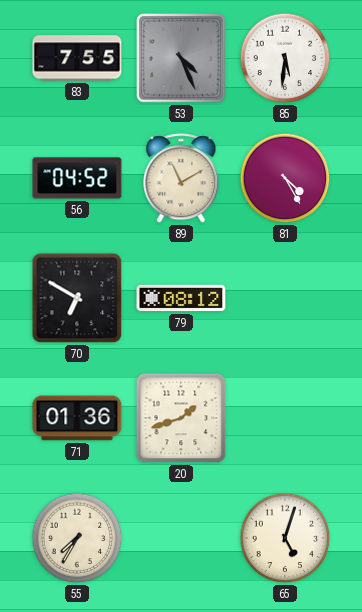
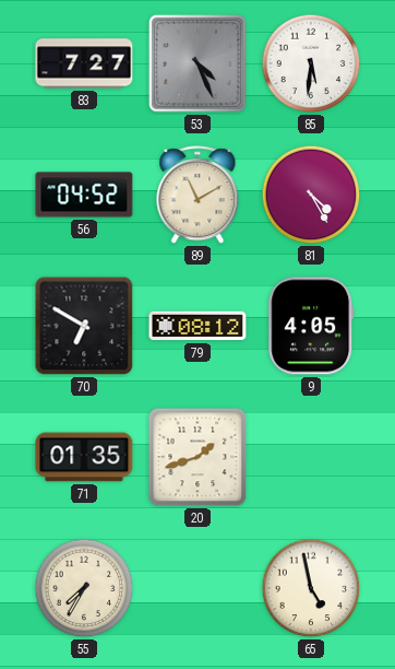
83: 7:55 -> 7:27 (84, 63)
9: none -> 4:05 (311, 326)
71: 01:36 -> 01:35 (84, 457)
65: 5:03 -> 4:58 (311, 588)
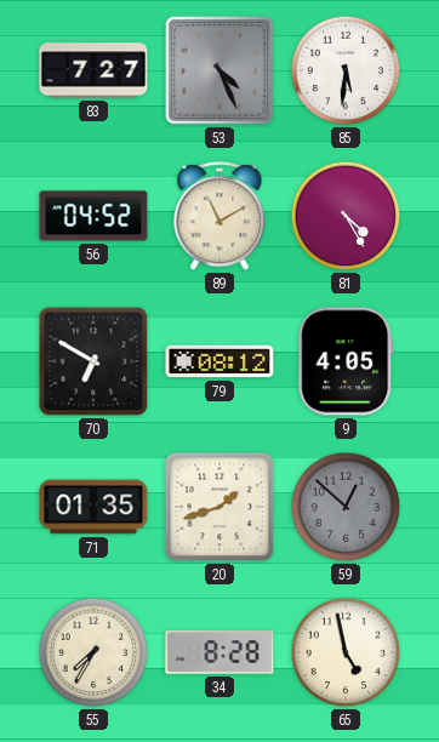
59: none -> 12:52 (346, 507)
34: none -> 8:28 (219, 652)
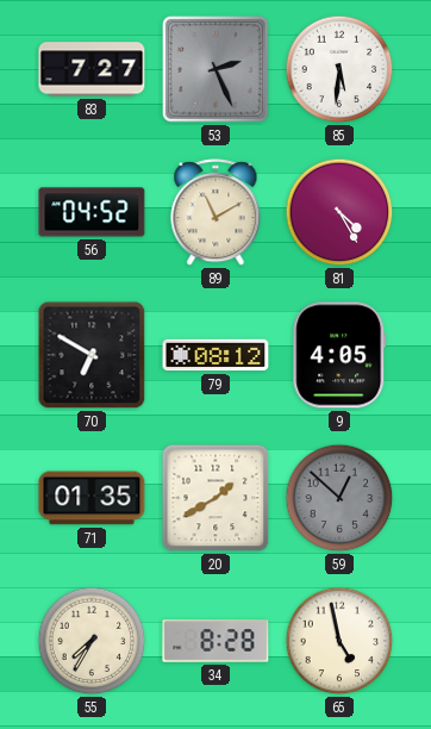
53: 4:26 -> 2:26 (217, 70)
20: 1:42 -> 1:40 (215, 498)
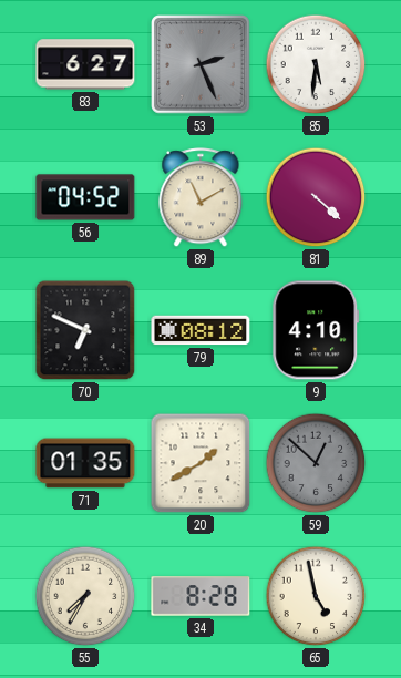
83: 7:27 -> 6:27 (85, 64)
81: 4:25 -> 4:22 (316, 197)
70: 6:50 -> 6:49 (85, 330)
9: 4:05 -> 4:10 (316, 330)
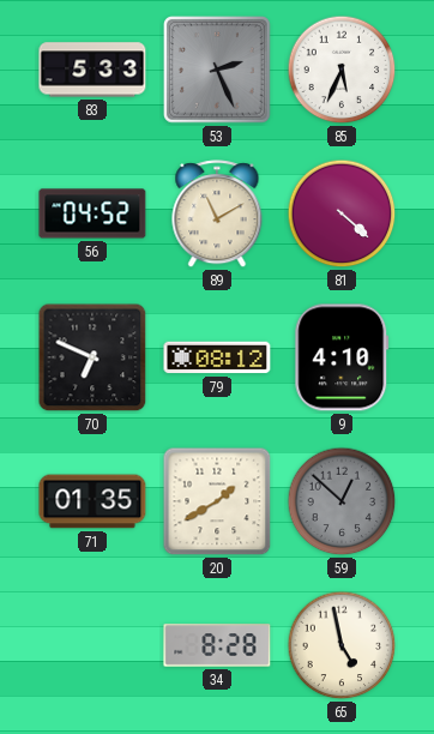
83: 6:27 -> 5:33 (92, 70)
85: 5:31 -> 5:34 (342, 70)
55: 7:35 -> none (85, 596)
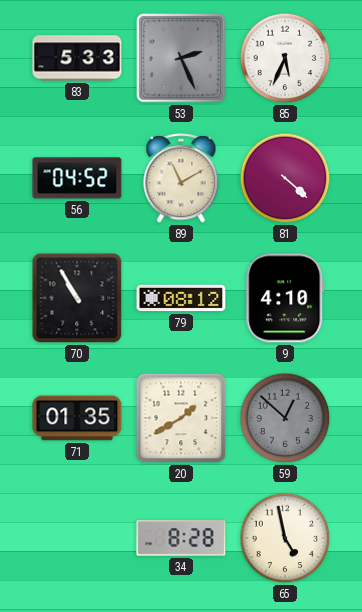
70: 6:49 -> 10:55 (77, 298)
